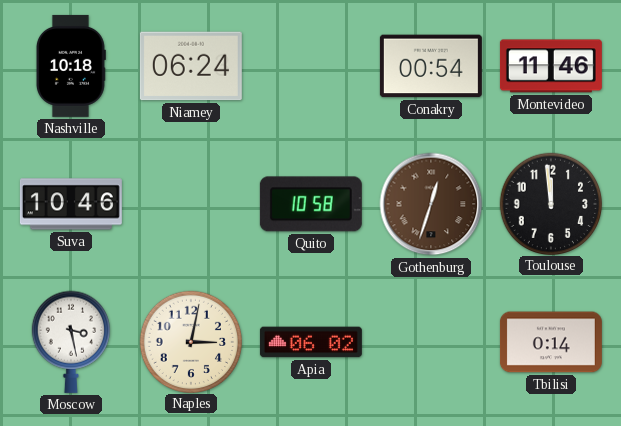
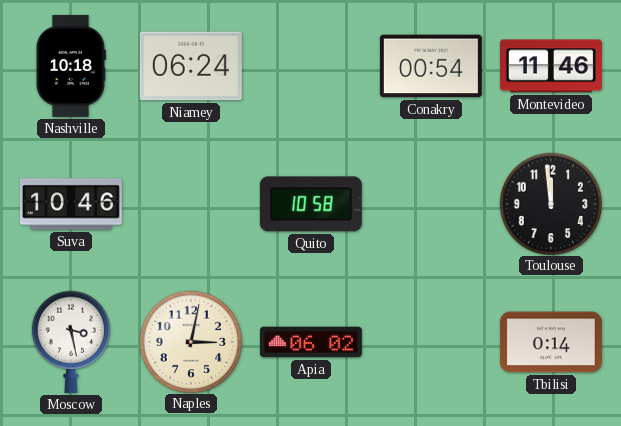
Gothenburg: 12:33 -> none (431, 204)
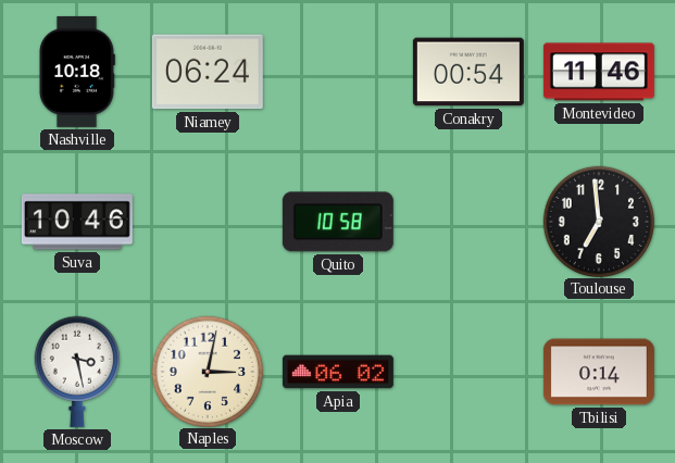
Toulouse: 11:59 -> 6:59 (599, 221)
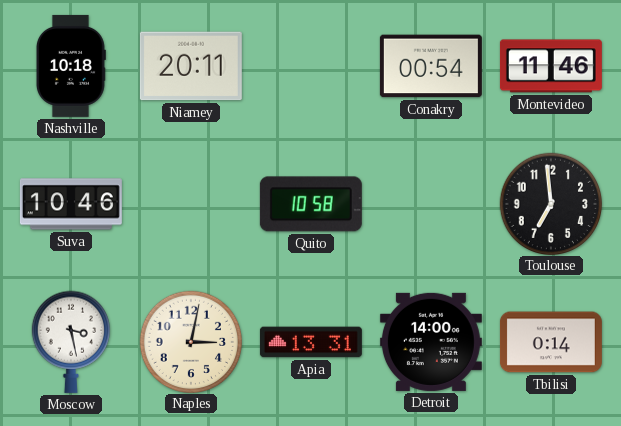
Niamey: 06:24 -> 20:11 (191, 66)
Apia: 06:02 -> 13:31 (311, 342)
Detroit: none -> 14:00 (431, 342)
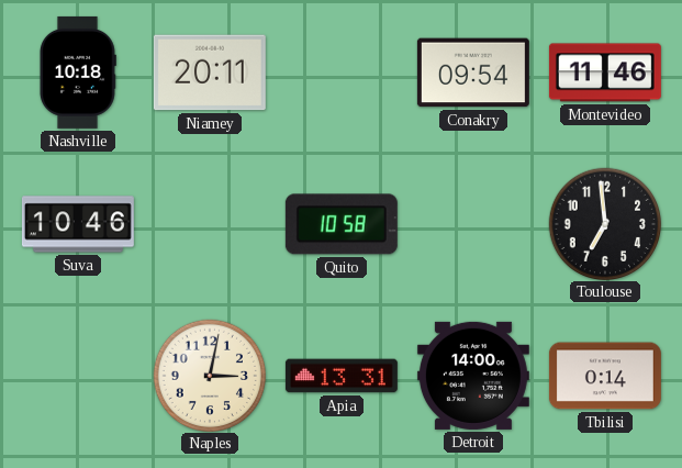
Conakry: 00:54 -> 09:54 (473, 73)
Moscow: 3:28 -> none (70, 342)
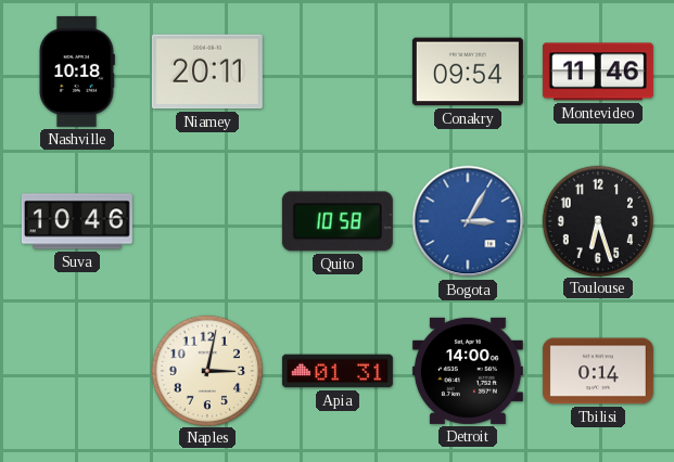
Bogota: none -> 3:05 (468, 221)
Toulouse: 6:59 -> 6:27 (598, 220)
Apia: 13:31 -> 01:31 (338, 371)
